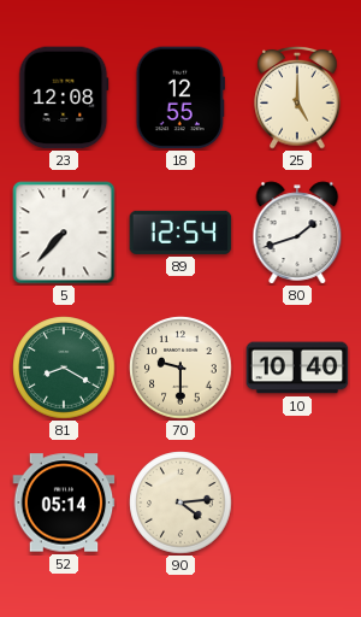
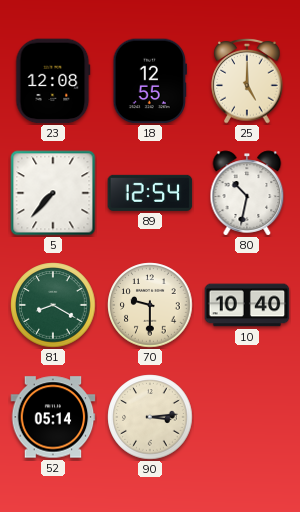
80: 1:42 -> 10:32 (247, 193)
90: 4:14 -> 3:14 (150, 417)
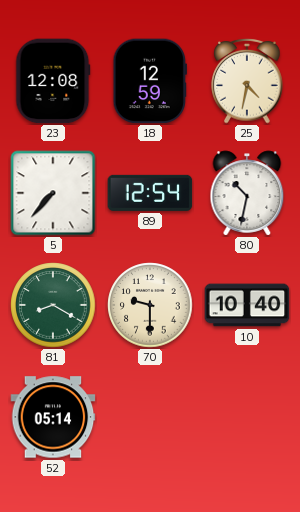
18: 12:55 -> 12:59 (150, 81)
25: 5:00 -> 4:32 (247, 81)
90: 3:14 -> none (150, 417)
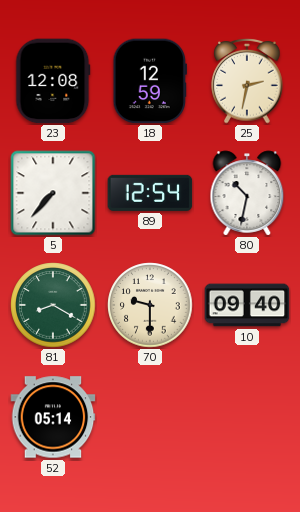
25: 4:32 -> 2:32 (247, 81)
10: 10:40 -> 09:40 (247, 305)
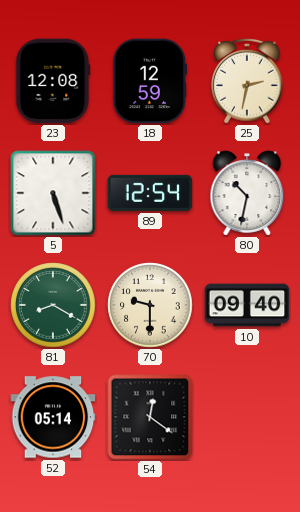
5: 7:37 -> 5:27 (53, 193)
54: none -> 12:21 (150, 417)
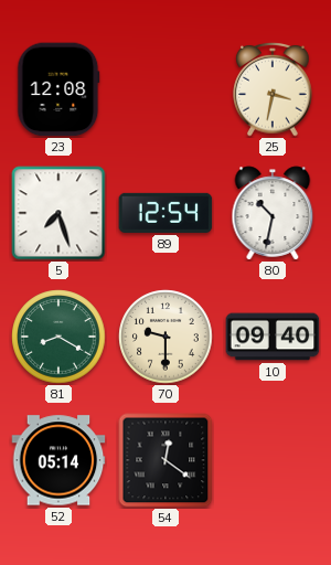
18: 12:59 -> none (150, 81)
25: 2:32 -> 3:32 (273, 89)
5: 5:27 -> 7:27 (58, 213)
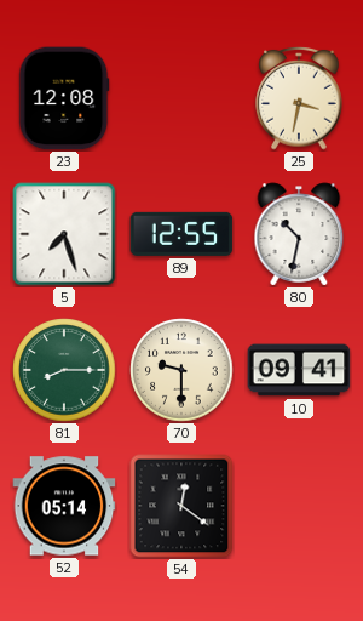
89: 12:54 -> 12:55 (181, 234)
81: 8:20 -> 8:15 (64, 370)
10: 09:40 -> 09:41 (299, 370)
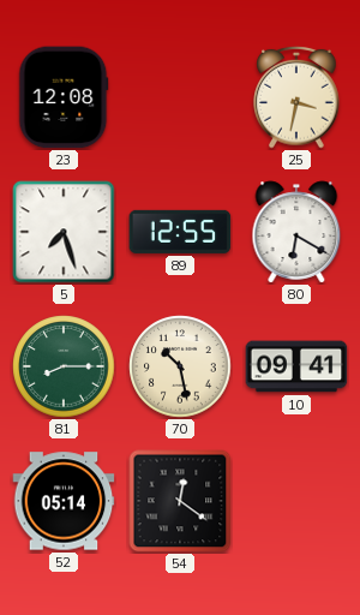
80: 10:32 -> 6:20 (296, 232)
70: 9:30 -> 10:28 (180, 366)
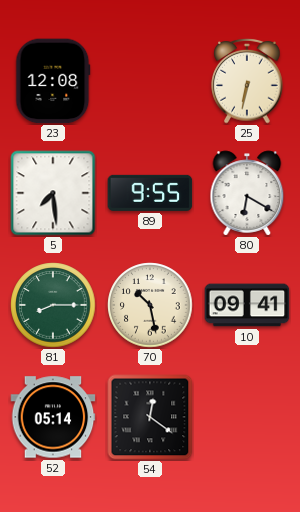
25: 3:32 -> 6:32 (247, 81)
5: 7:27 -> 7:29 (53, 193)
89: 12:55 -> 9:55 (150, 193)
